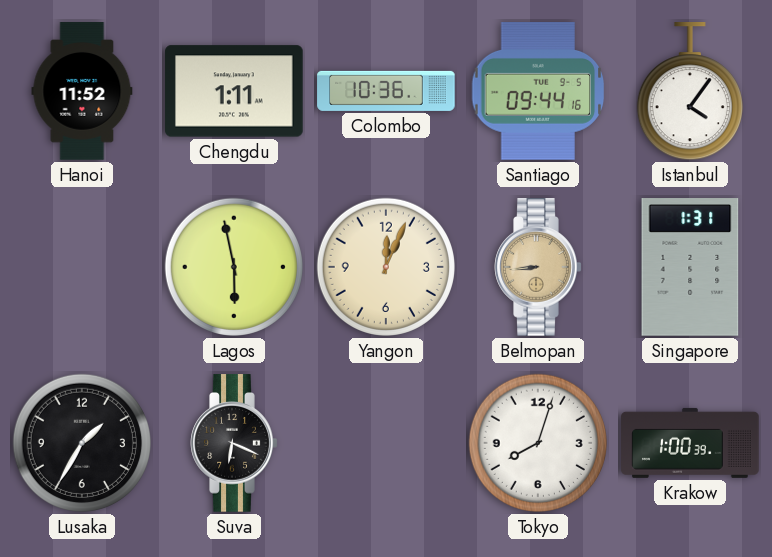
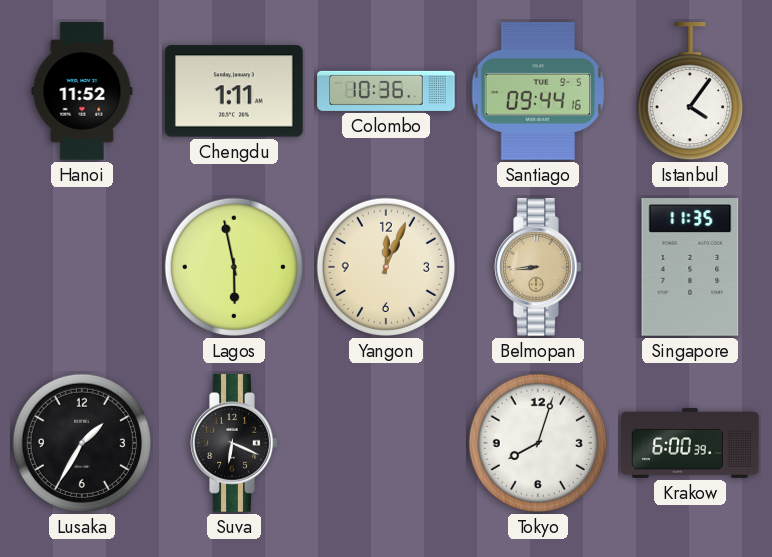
Singapore: 1:31 -> 11:35 (690, 267)
Krakow: 1:00 -> 6:00 (690, 443)
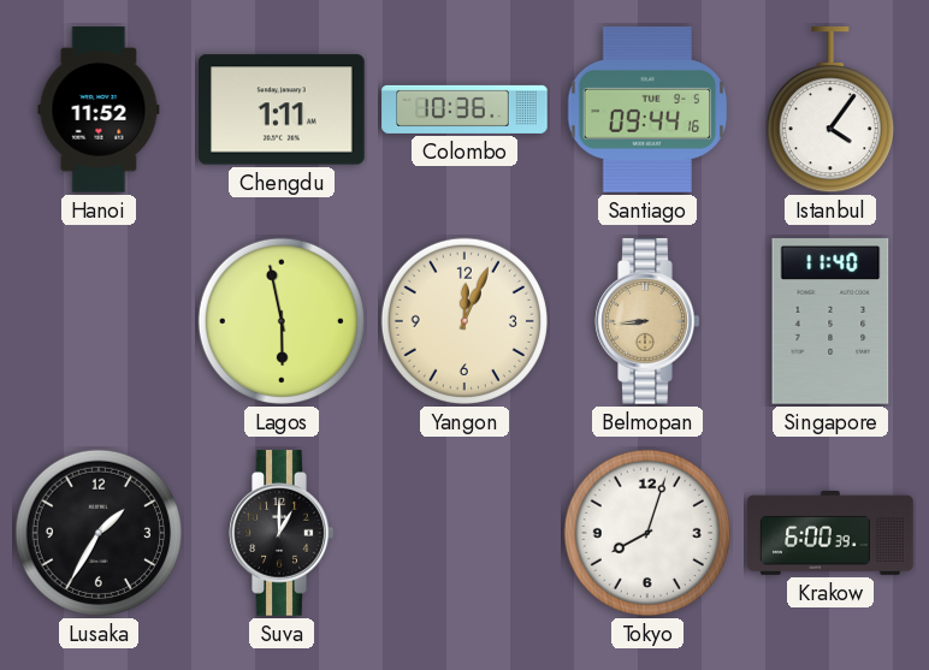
Singapore: 11:35 -> 11:40 (830, 321)
Suva: 6:19 -> 1:00 (282, 533)
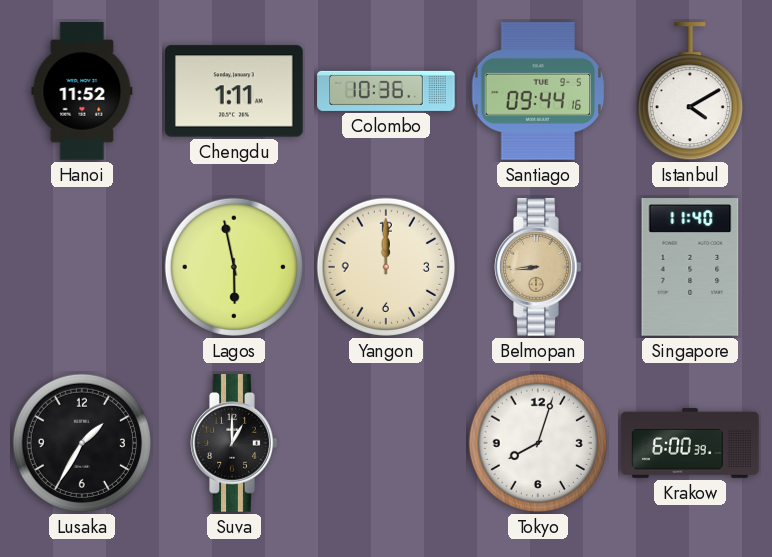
Istanbul: 4:06 -> 4:10 (690, 92)
Yangon: 12:04 -> 12:00 (386, 267)
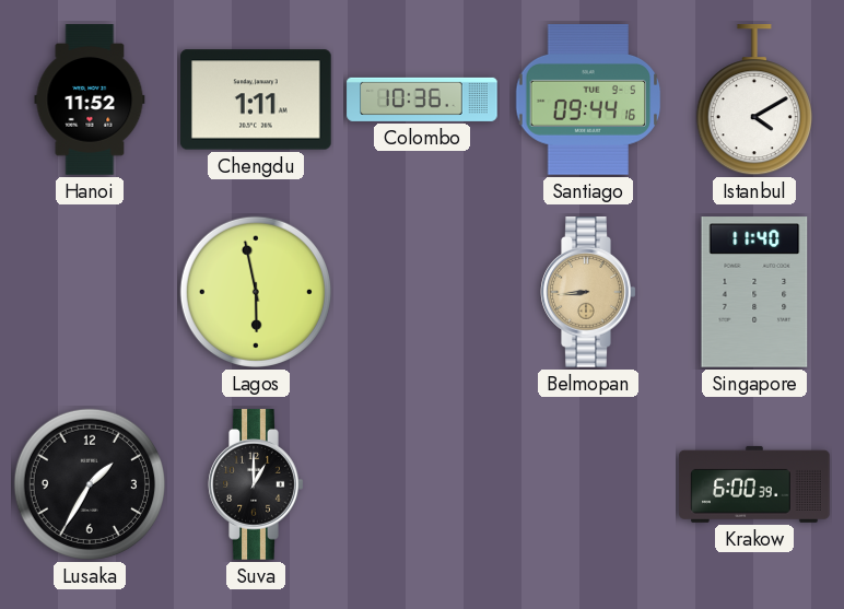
Yangon: 12:00 -> none (386, 267)
Tokyo: 8:03 -> none (538, 443)
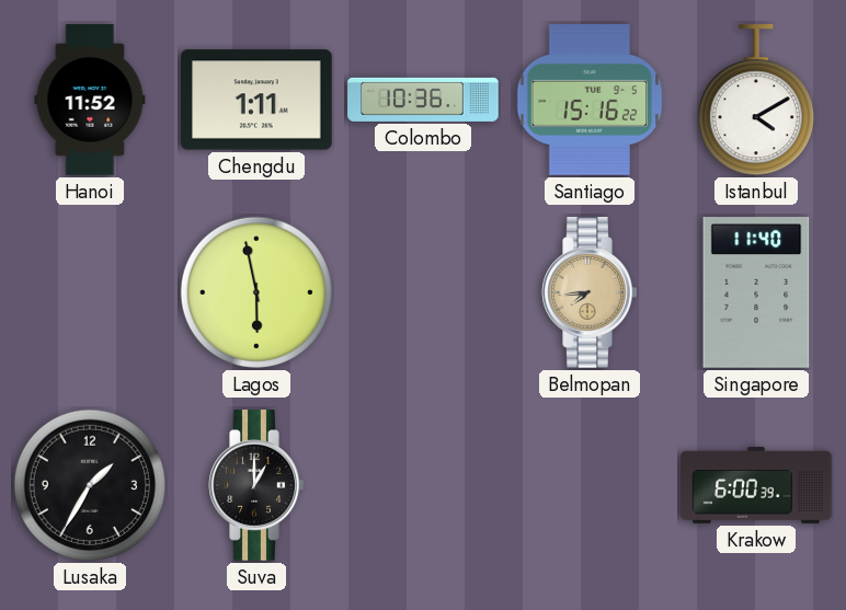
Santiago: 09:44 -> 15:16 (590, 101)
Belmopan: 8:44 -> 7:44 (590, 292)
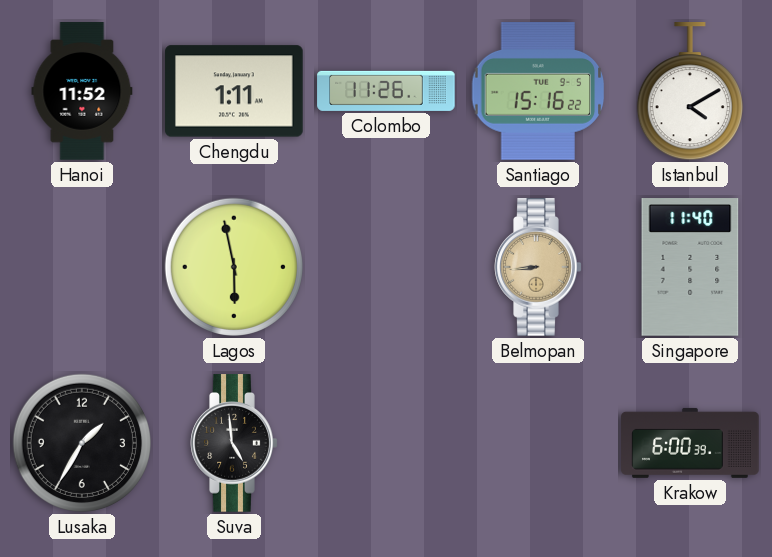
Colombo: 10:36 -> 11:26 (386, 91)
Belmopan: 7:44 -> 8:44 (538, 267)
Suva: 1:00 -> 4:59 (234, 443)
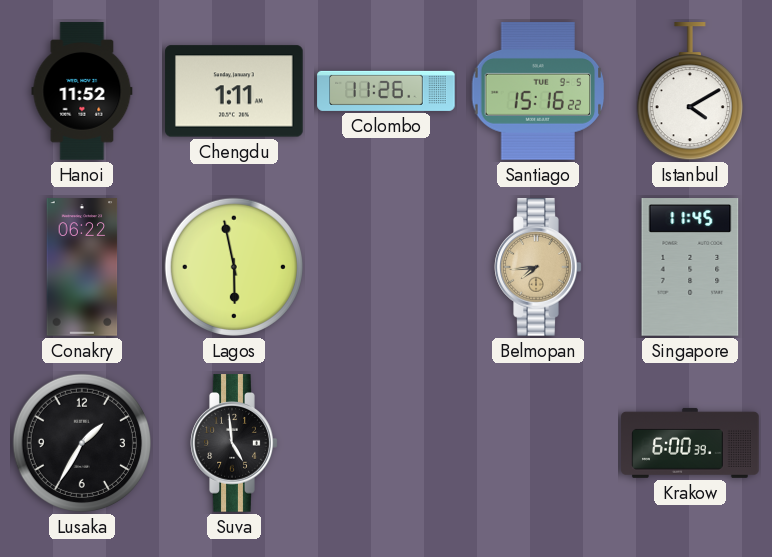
Conakry: none -> 06:22 (82, 267)
Belmopan: 8:44 -> 7:44 (538, 267)
Singapore: 11:40 -> 11:45 (690, 267)
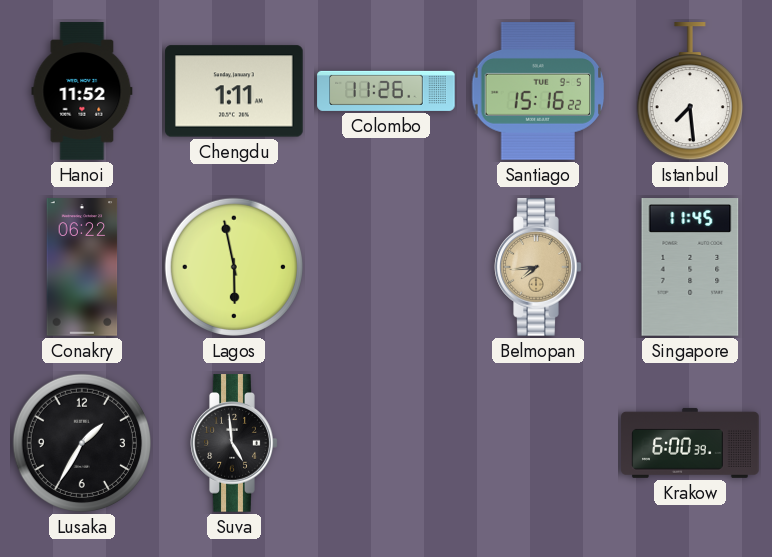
Istanbul: 4:10 -> 7:29 (690, 92)
